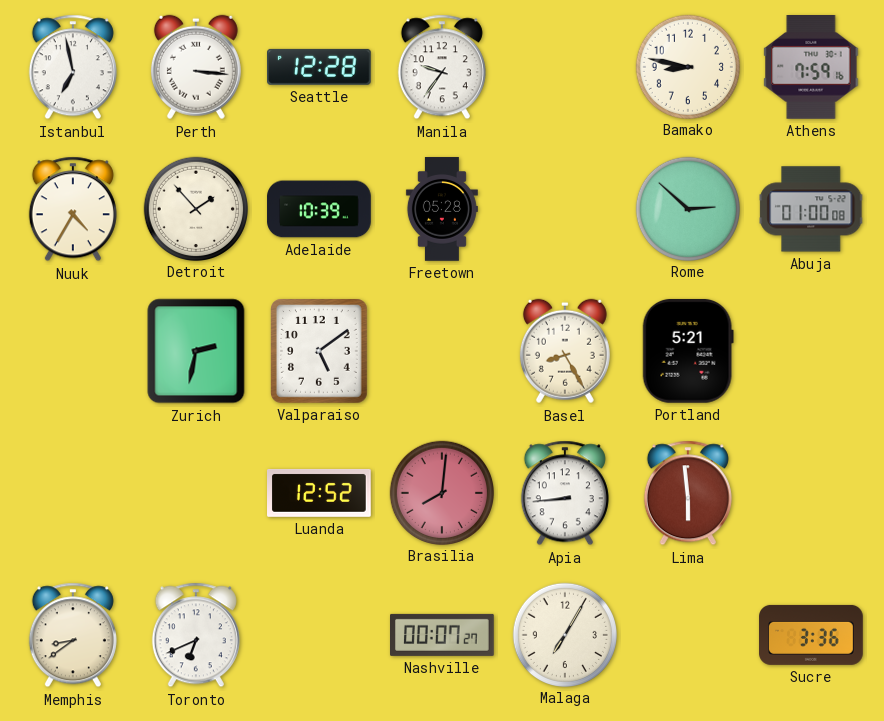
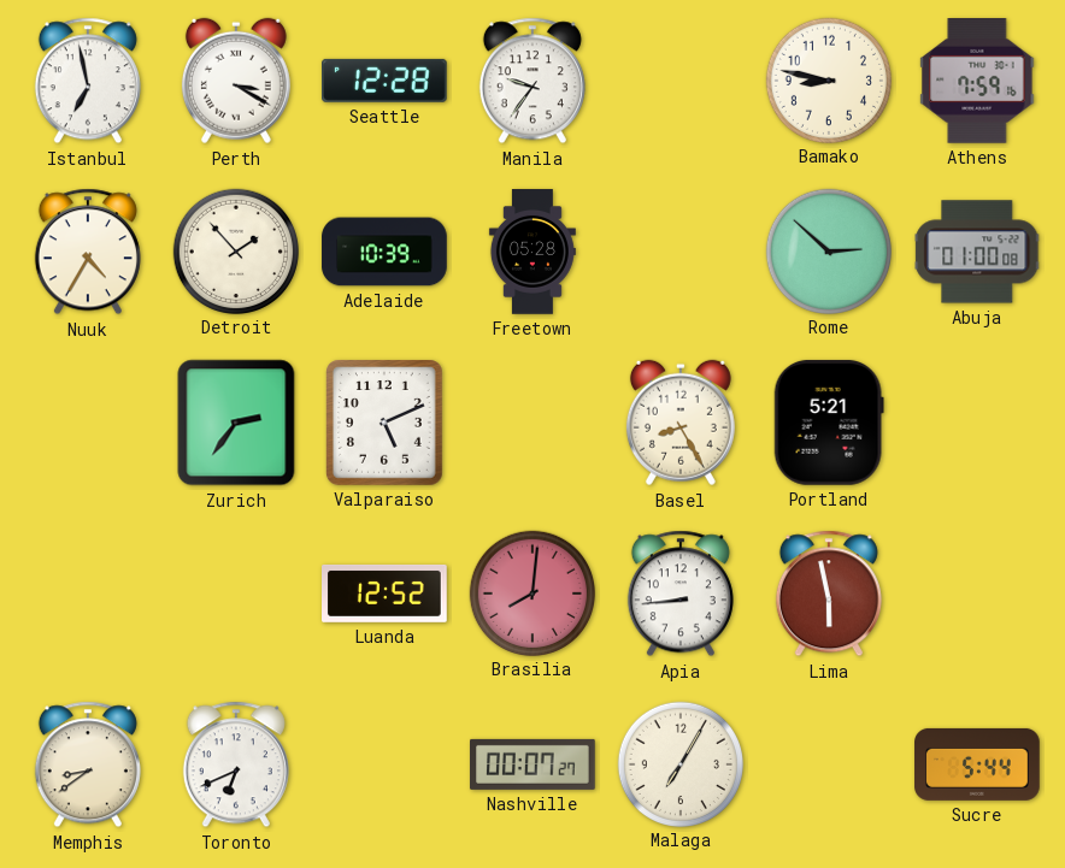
Perth: 3:16 -> 3:20 (236, 81)
Zurich: 2:32 -> 2:36 (236, 423)
Valparaiso: 5:09 -> 5:11 (386, 424)
Lima: 5:59 -> 5:58 (829, 594)
Sucre: 3:36 -> 5:44 (977, 764)
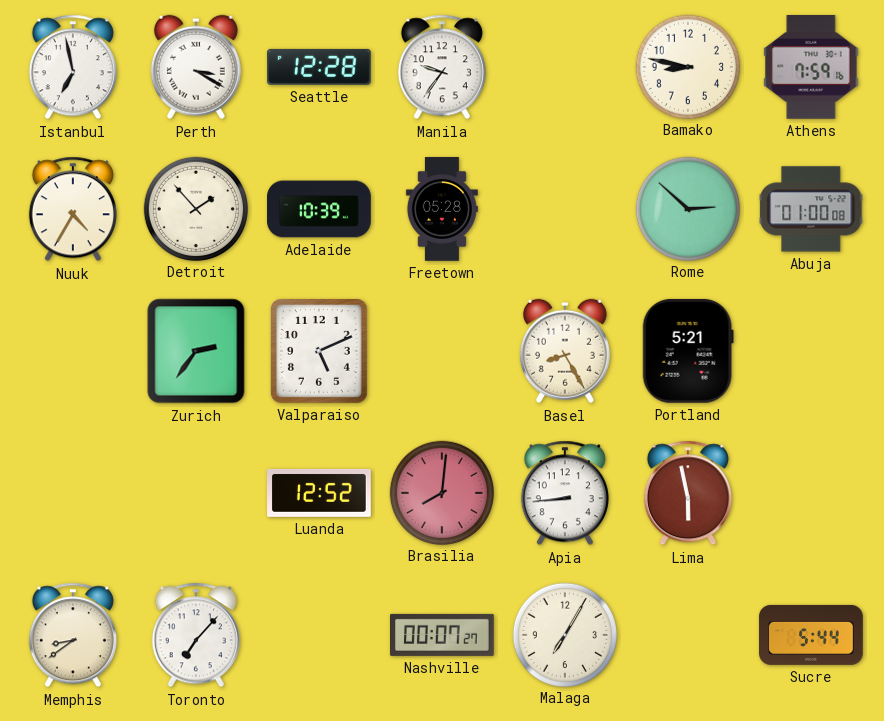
Toronto: 6:41 -> 7:07 (196, 635)
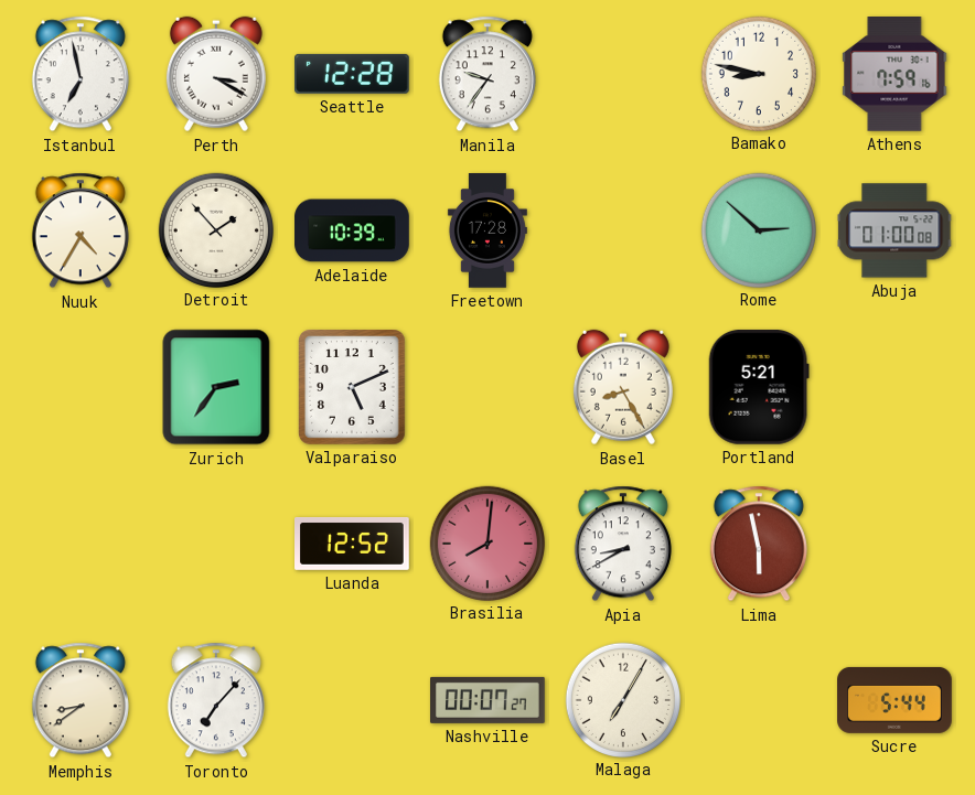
Freetown: 05:28 -> 17:28 (488, 230)
Apia: 8:44 -> 8:40 (623, 544)
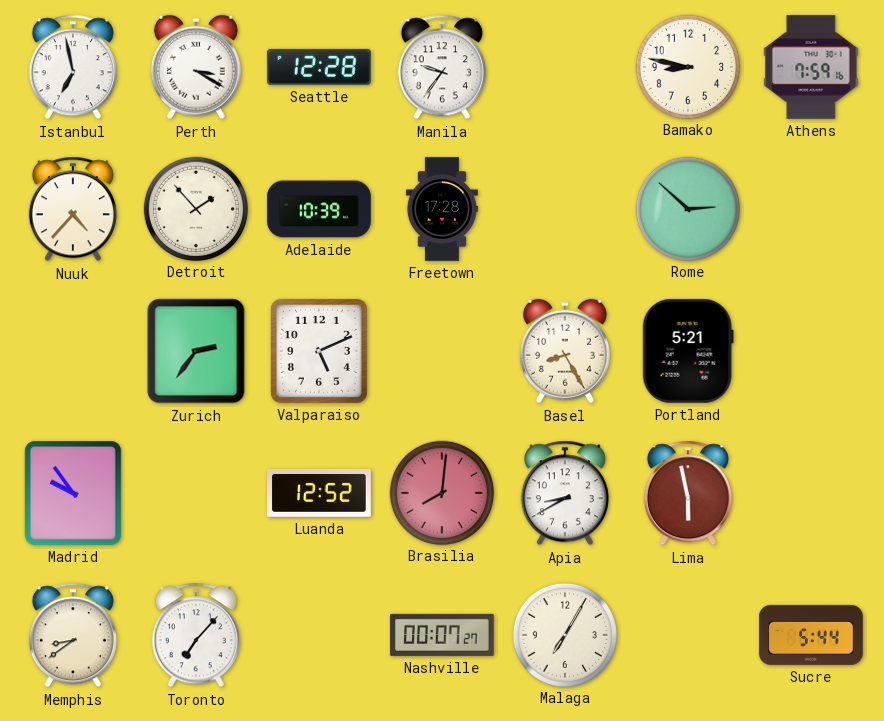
Nuuk: 4:35 -> 4:37 (73, 209)
Abuja: 01:00 -> none (894, 230)
Madrid: none -> 9:54 (74, 494)
